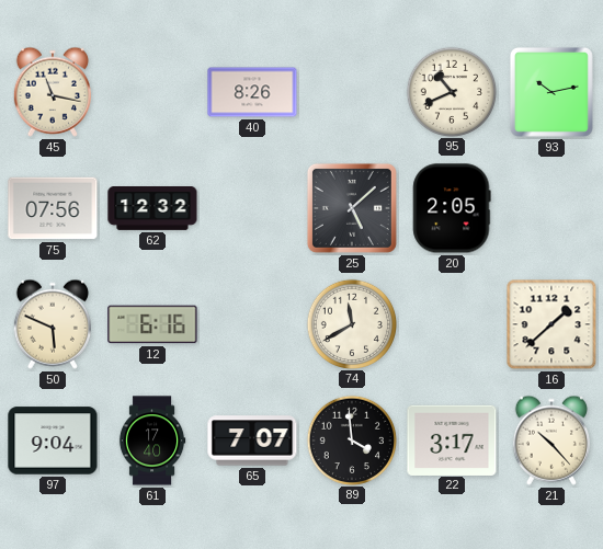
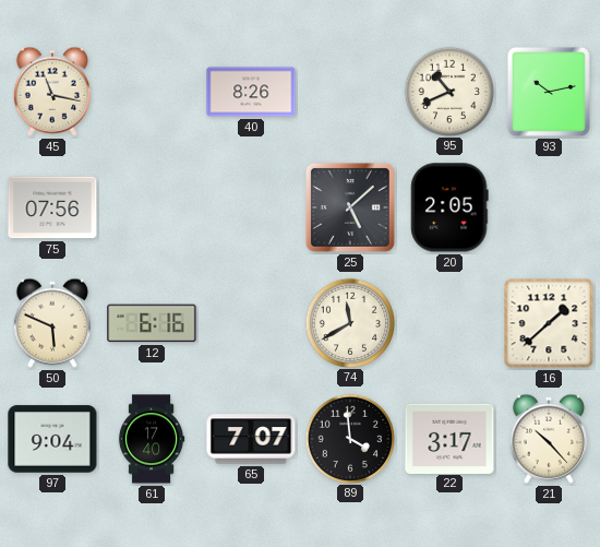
62: 12:32 -> none (152, 209)
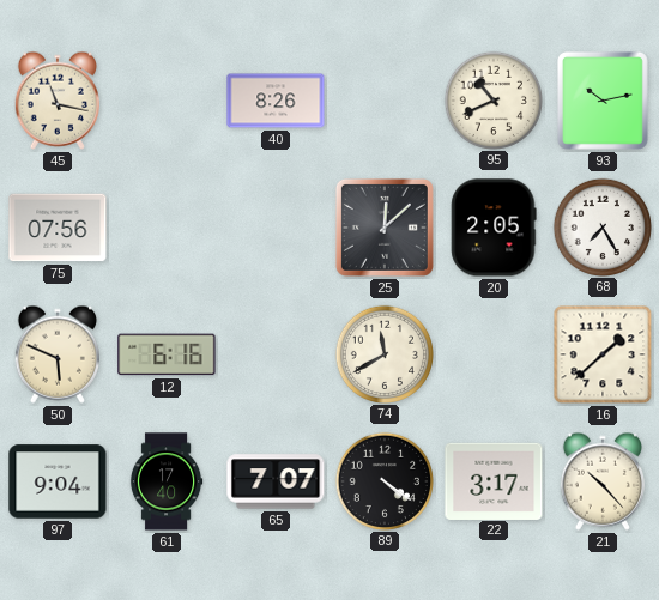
25: 5:08 -> 12:08 (385, 228)
68: none -> 7:25 (601, 226)
89: 3:59 -> 4:21 (383, 480)
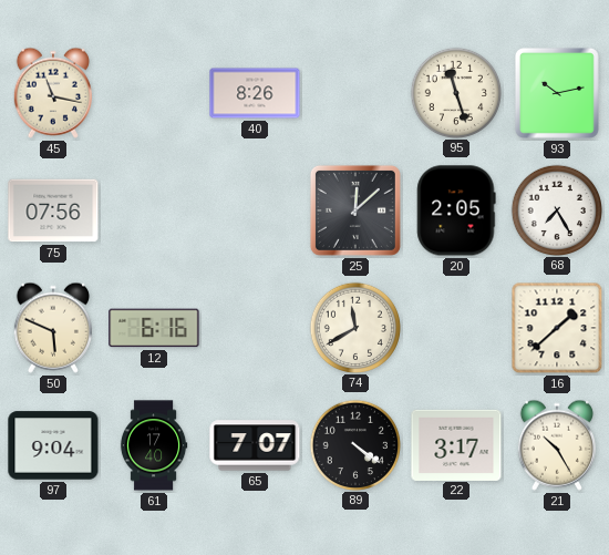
95: 10:41 -> 11:27 (455, 92)
21: 10:23 -> 10:25 (557, 445)
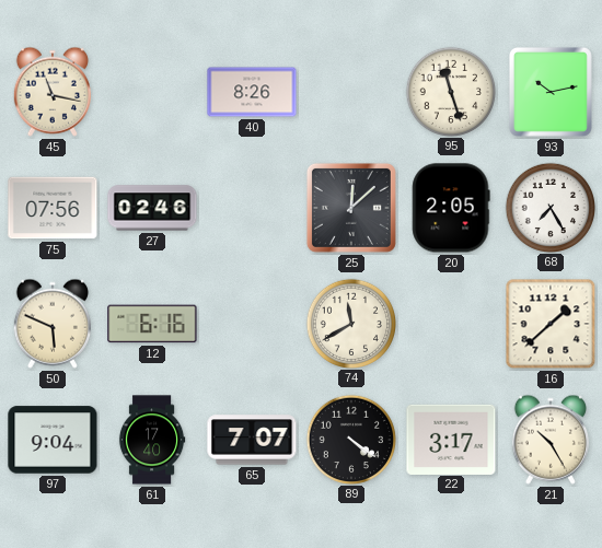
27: none -> 02:46 (152, 208)
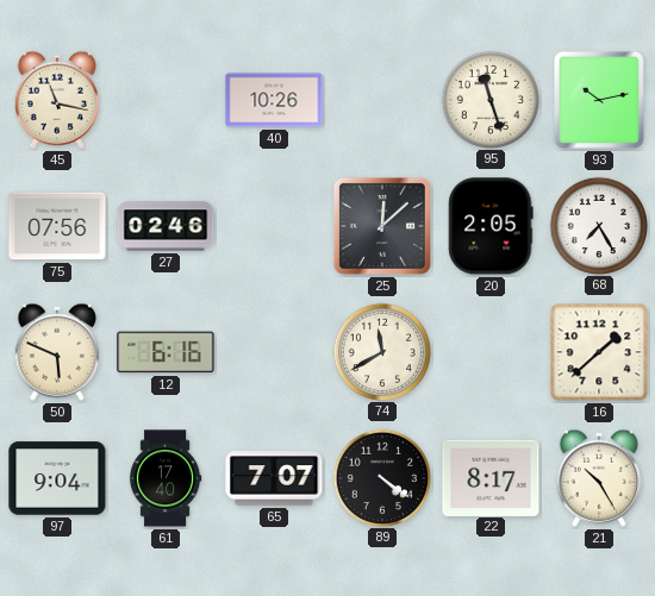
40: 8:26 -> 10:26 (274, 100)
22: 3:17 -> 8:17 (491, 477)
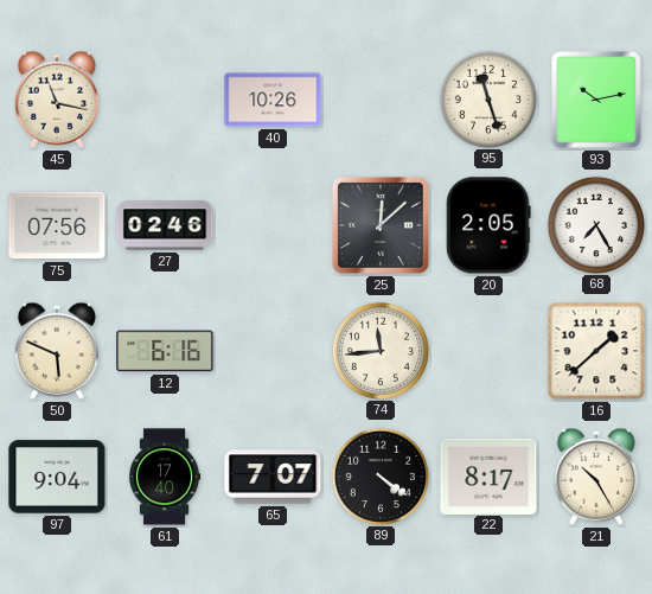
74: 11:40 -> 11:44 (379, 350)
